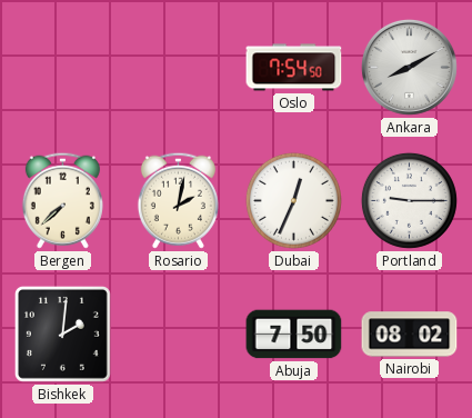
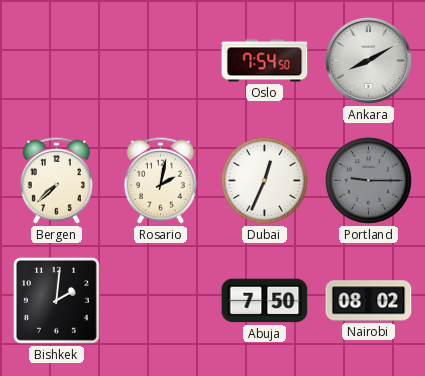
Portland dial: white -> grey (368, 180)
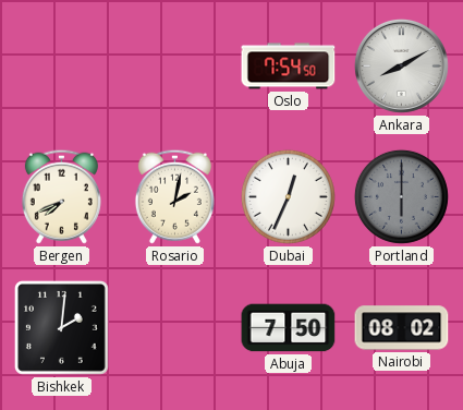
Bergen: 7:38 -> 7:41 (61, 196)
Portland: 9:15 -> 6:00 (401, 196)
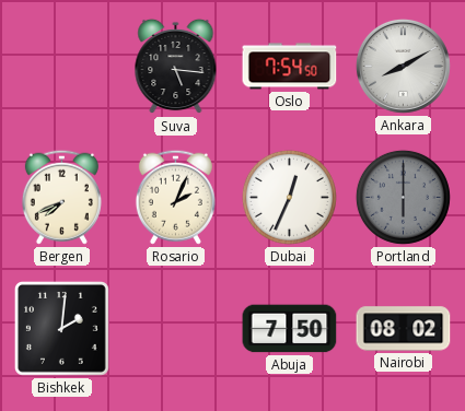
Suva: none -> 5:16 (176, 67)
Rosario: 2:02 -> 2:04 (175, 197)
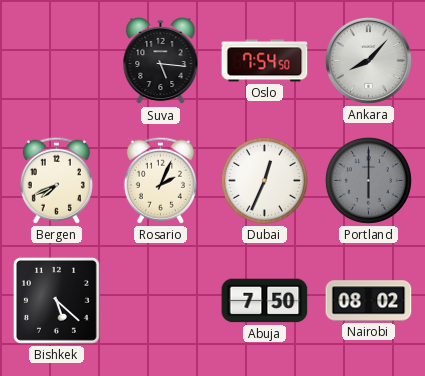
Ankara: 8:10 -> 8:07 (368, 60)
Bishkek: 2:01 -> 5:22 (56, 300)
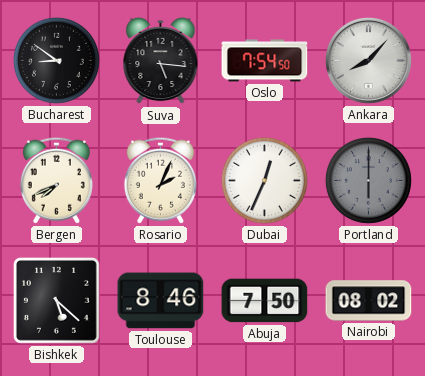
Bucharest: none -> 8:51 (56, 60)
Toulouse: none -> 8:46 (161, 301)
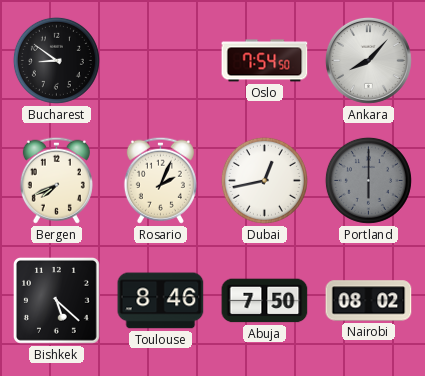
Suva: 5:16 -> none (161, 61)
Dubai: 12:34 -> 12:43 (264, 180)
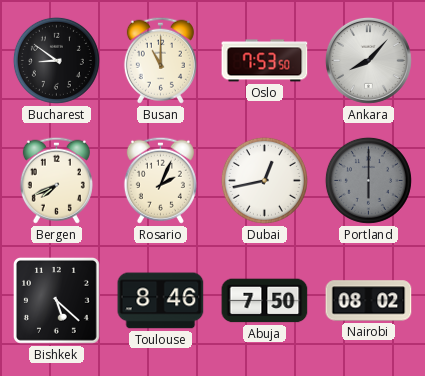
Busan: none -> 11:00 (160, 60)
Oslo: 7:54 -> 7:53 (265, 61)
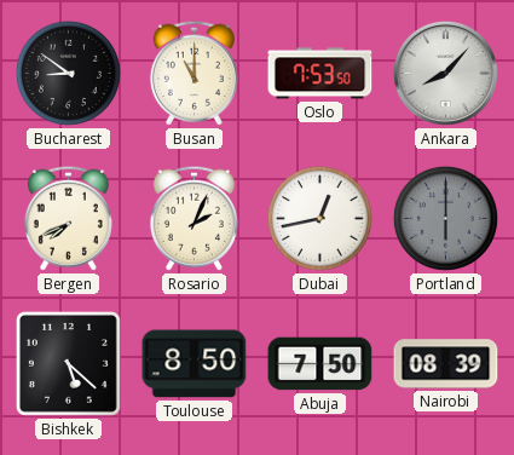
Toulouse: 8:46 -> 8:50 (195, 364)
Nairobi: 08:02 -> 08:39 (446, 364)
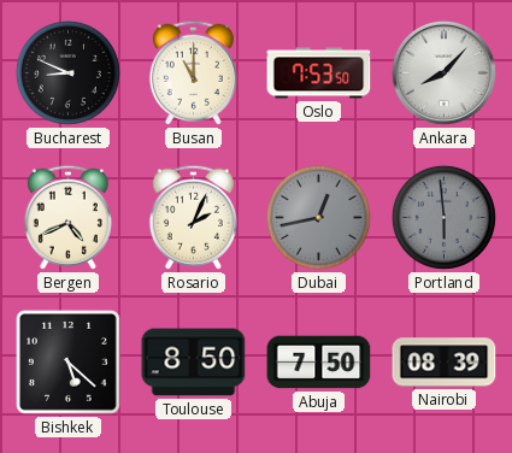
Bucharest: 8:51 -> 8:49 (67, 72)
Bergen: 7:41 -> 4:41 (67, 217)
Dubai dial: white -> grey (318, 217)
Portland: 6:00 -> 5:59 (443, 217)
